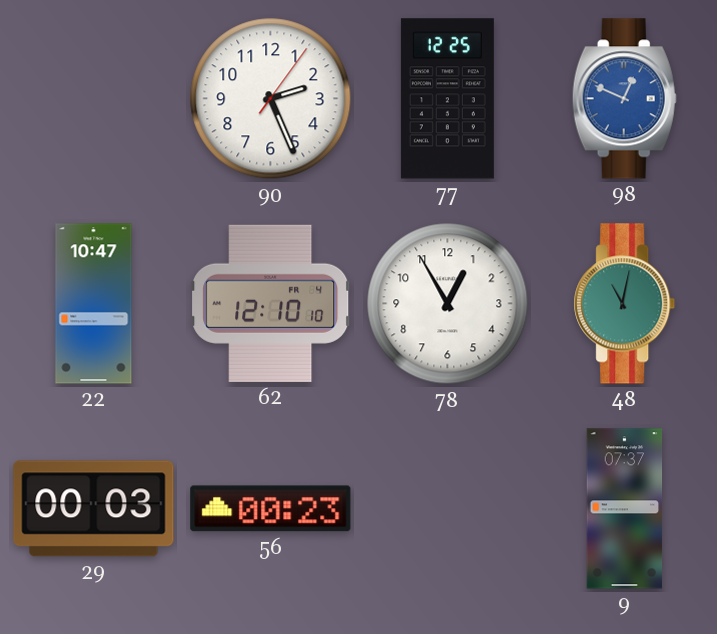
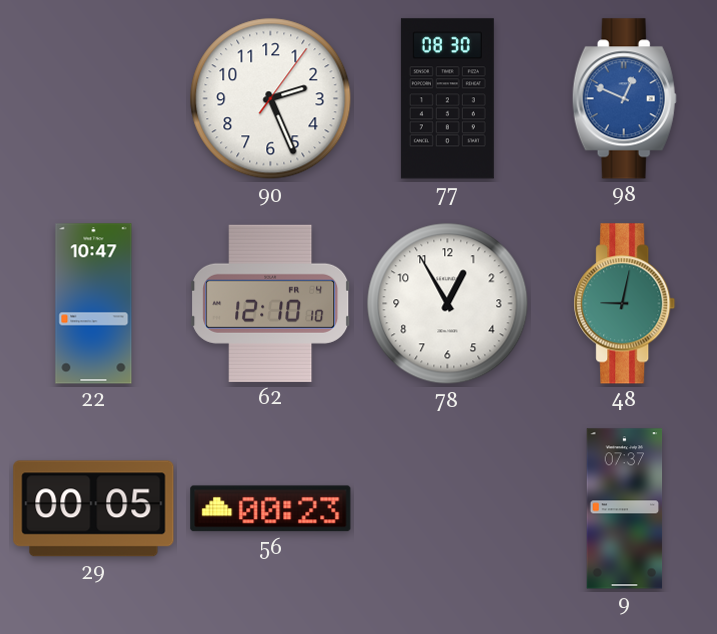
77: 12:25 -> 08:30 (447, 99)
48: 11:02 -> 9:02 (625, 304)
29: 00:03 -> 00:05 (94, 509)
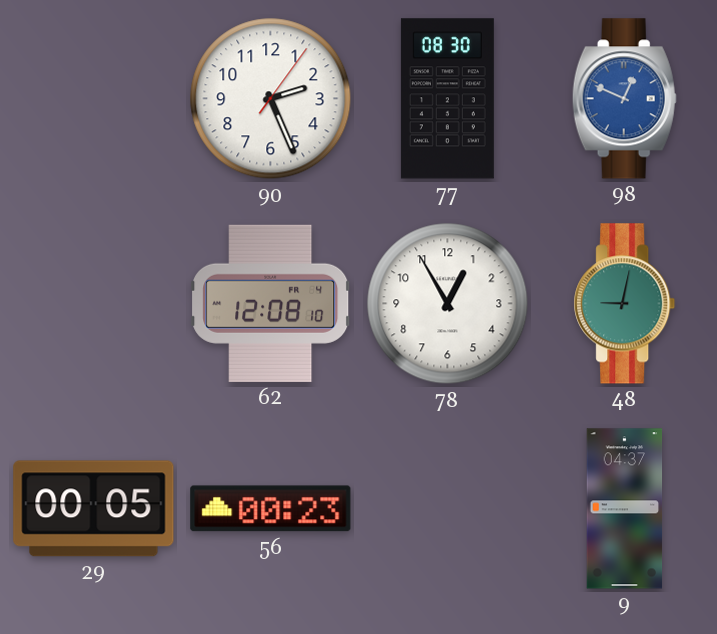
22: 10:47 -> none (94, 304)
62: 12:10 -> 12:08 (271, 303)
9: 07:37 -> 04:37 (625, 509)
